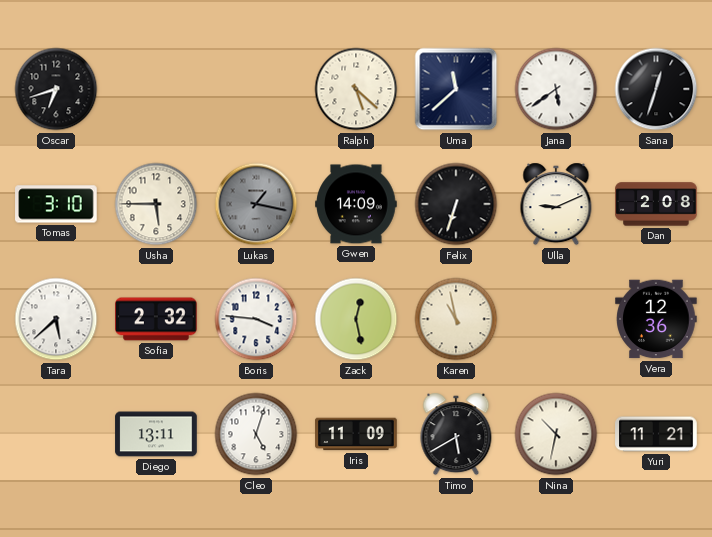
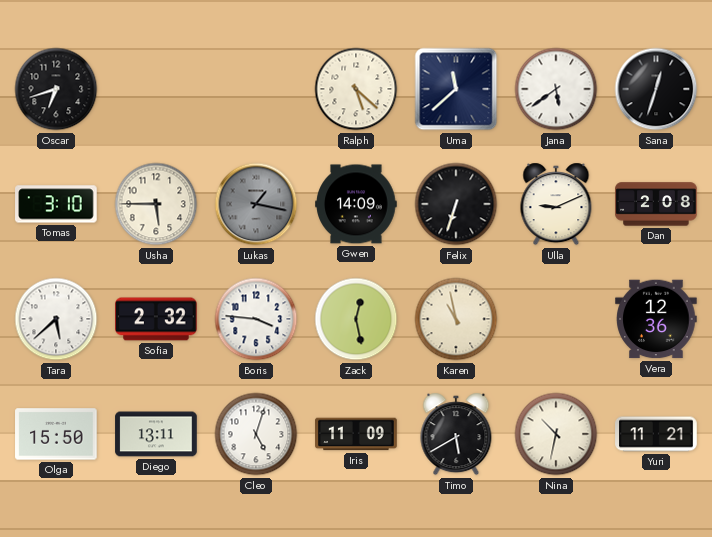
Olga: none -> 15:50 (56, 434)
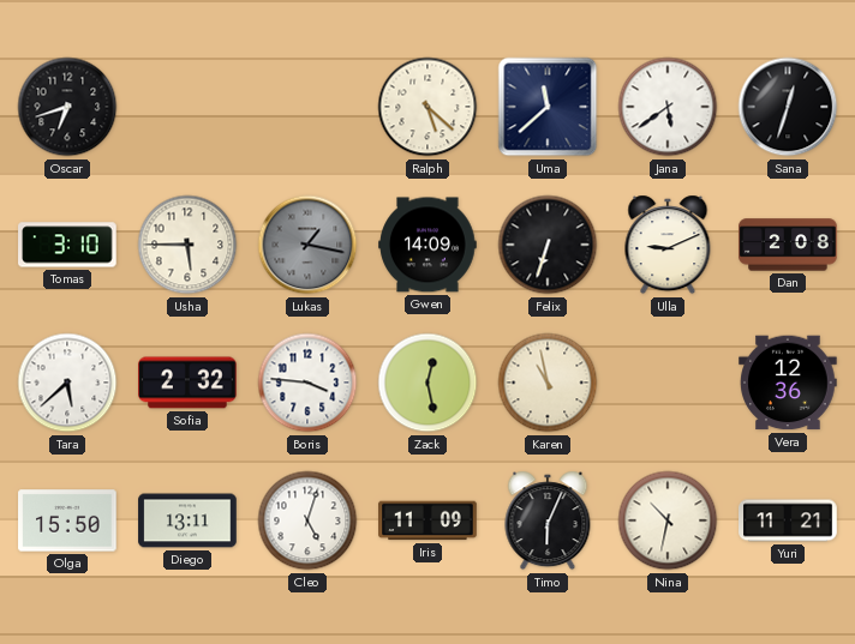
Timo: 5:40 -> 6:04 (548, 520)
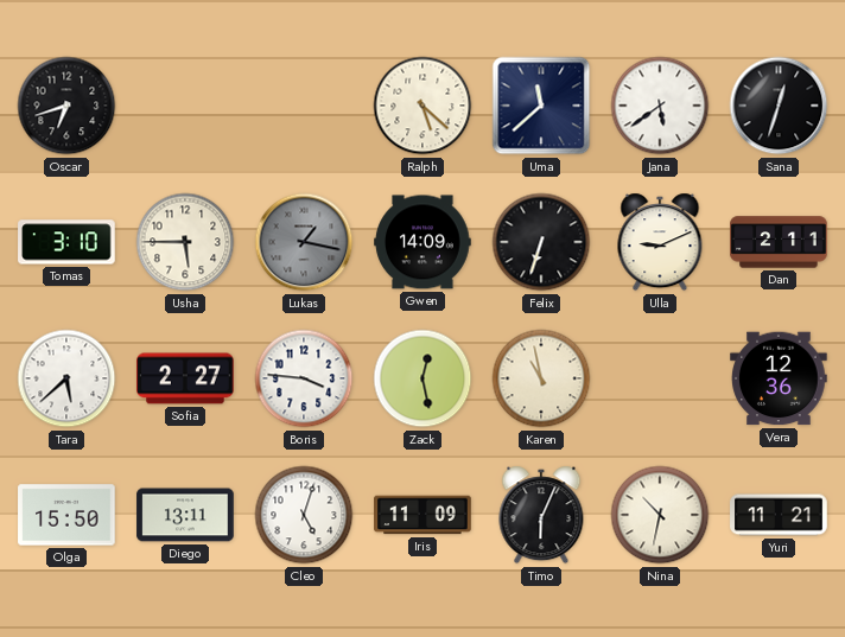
Dan: 2:08 -> 2:11 (779, 242)
Sofia: 2:32 -> 2:27 (185, 378)
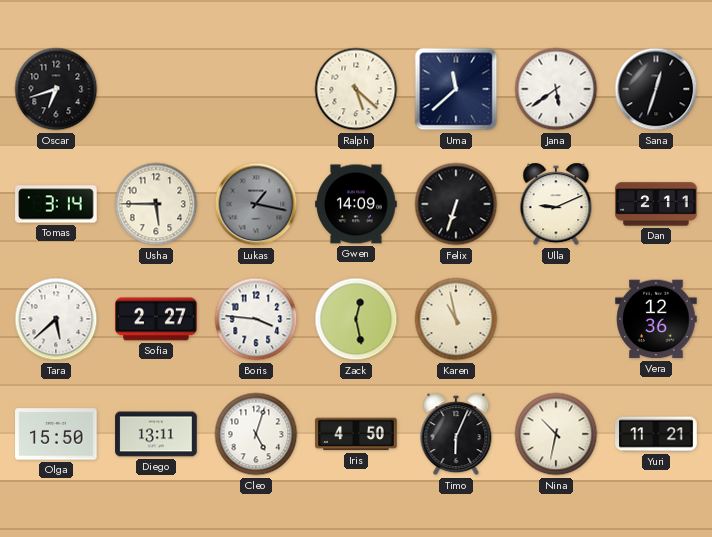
Tomas: 3:10 -> 3:14 (56, 204)
Iris: 11:09 -> 4:50 (356, 434)
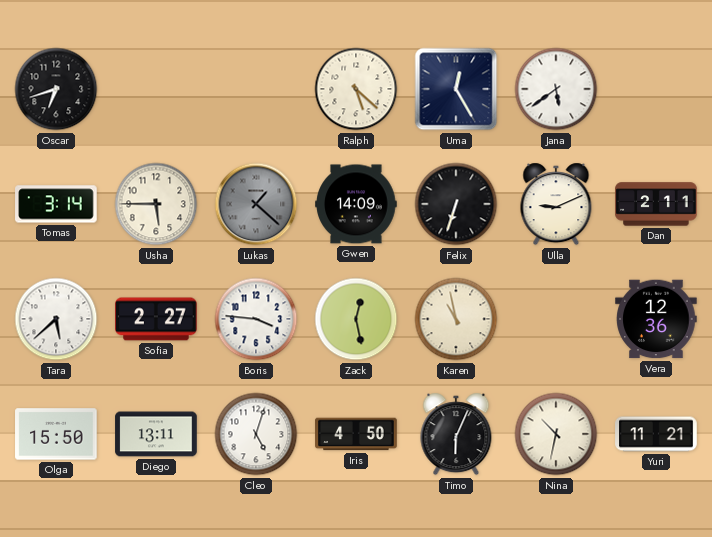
Uma: 11:38 -> 12:25 (456, 89)
Sana: 12:33 -> none (656, 89)
Lukas: 1:17 -> 1:22 (256, 204)
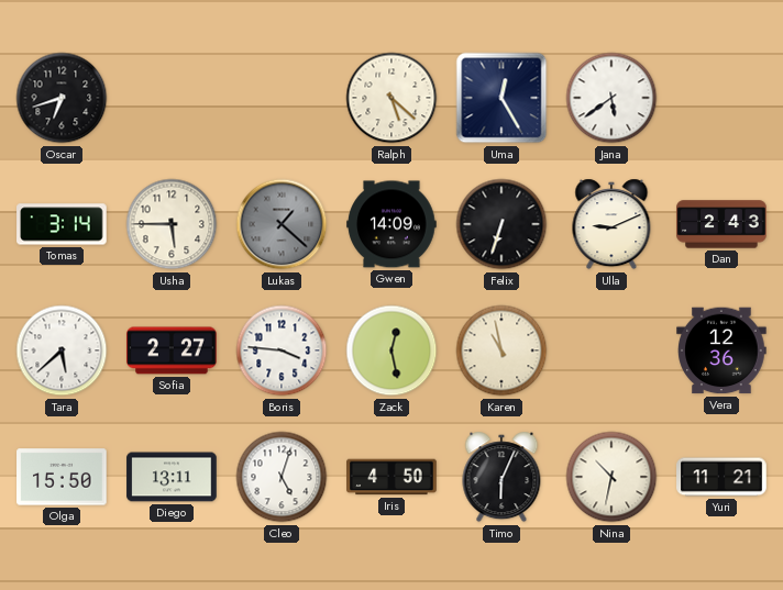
Dan: 2:11 -> 2:43 (721, 224)
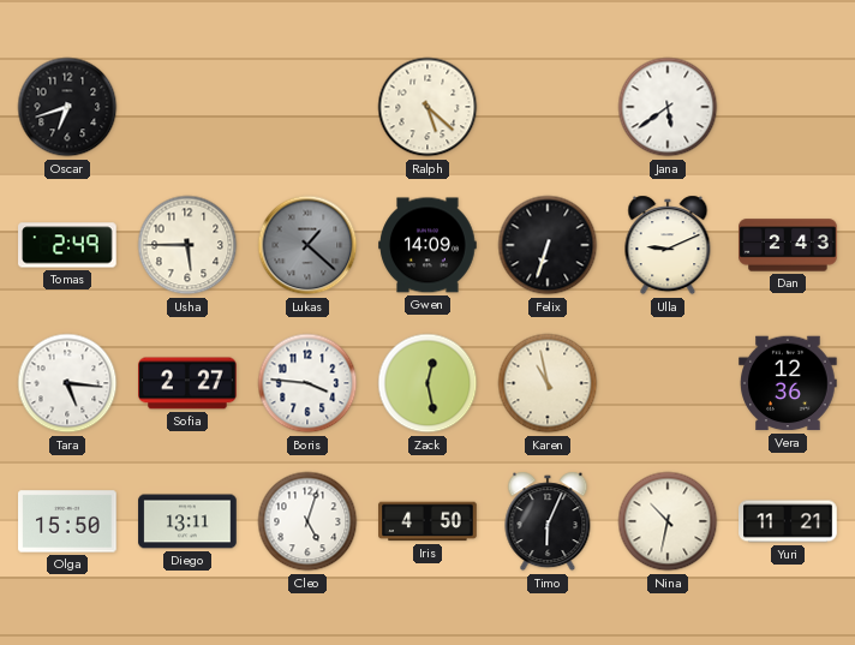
Uma: 12:25 -> none (501, 98)
Tomas: 3:14 -> 2:49 (67, 245)
Tara: 5:38 -> 5:16 (67, 383)
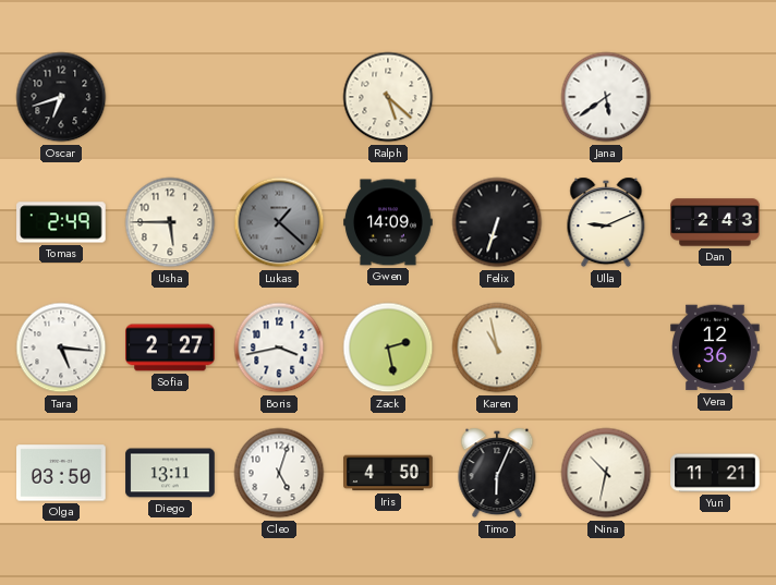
Boris: 3:46 -> 3:43 (279, 348)
Zack: 12:28 -> 2:28 (388, 348)
Olga: 15:50 -> 03:50 (61, 473)
